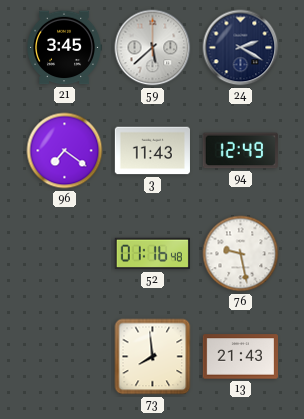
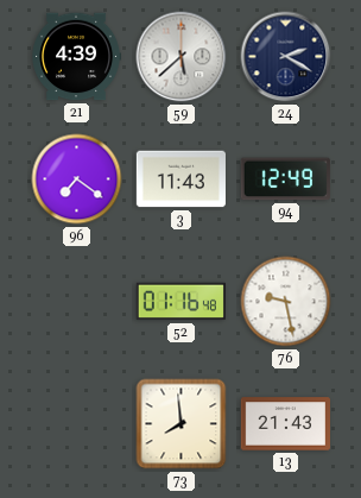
21: 3:45 -> 4:39 (76, 57)
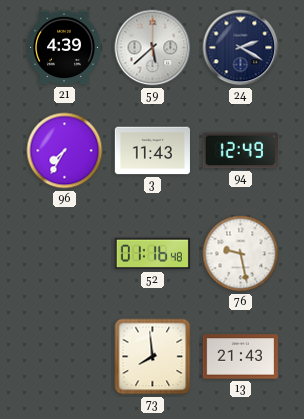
96: 7:21 -> 7:35 (65, 151)
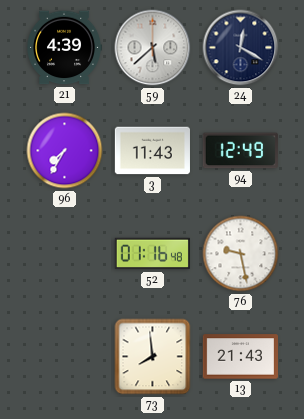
24: 2:20 -> 12:20 (241, 48)
